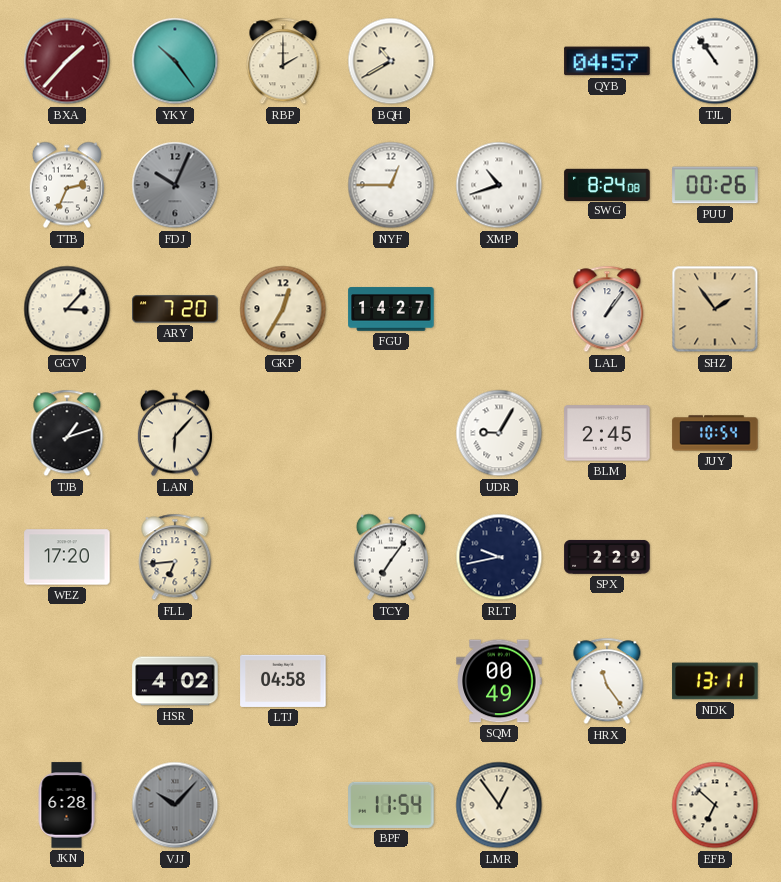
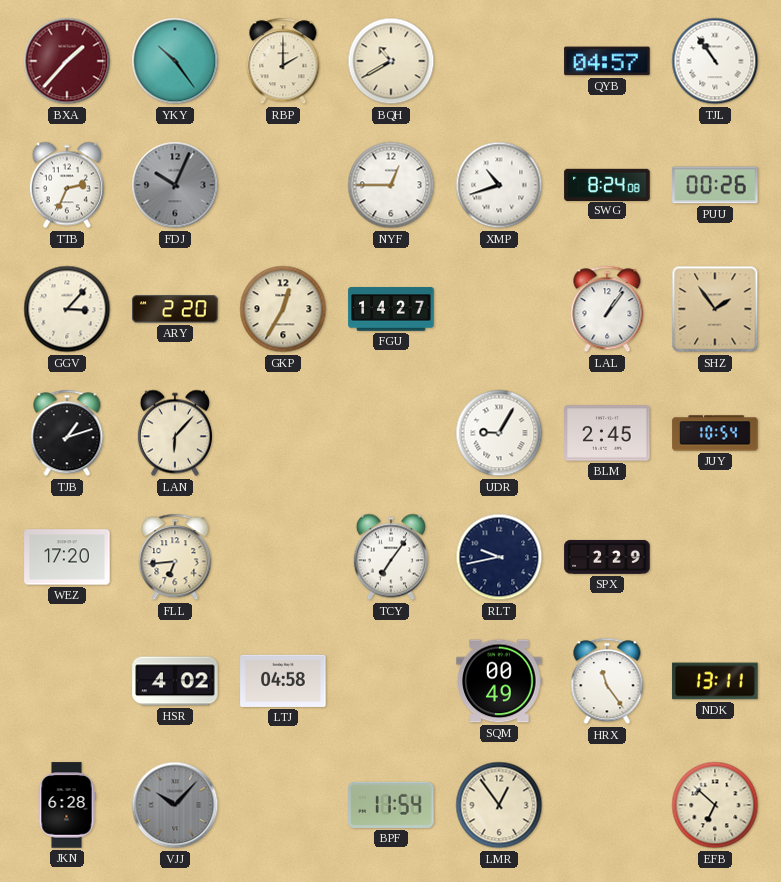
ARY: 7:20 -> 2:20 (175, 309)
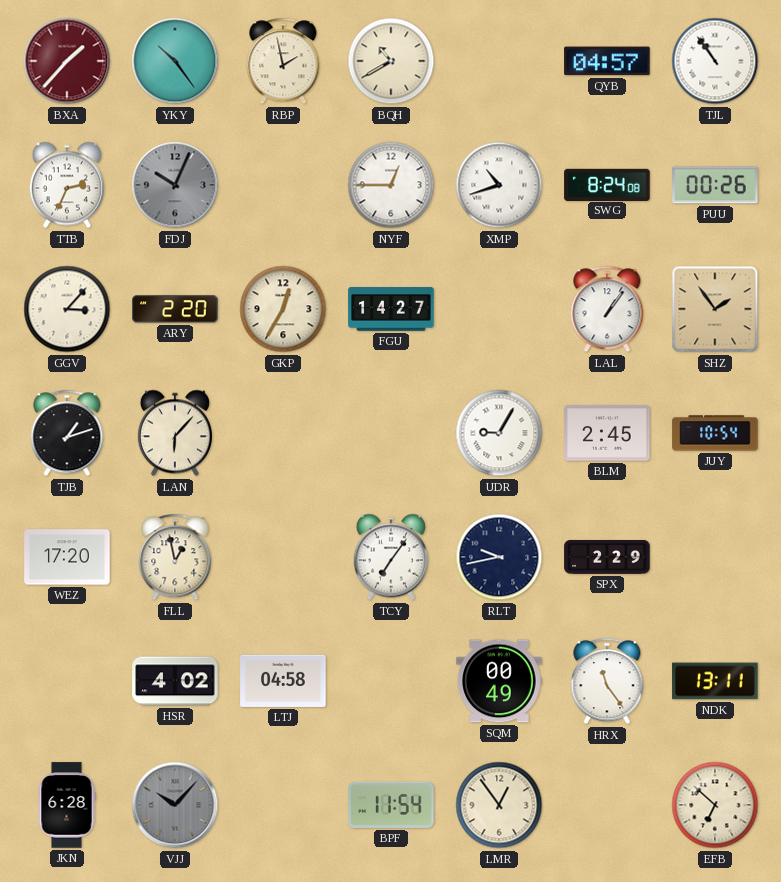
RBP: 2:00 -> 1:58 (283, 61)
FLL: 6:44 -> 12:58 (175, 557)
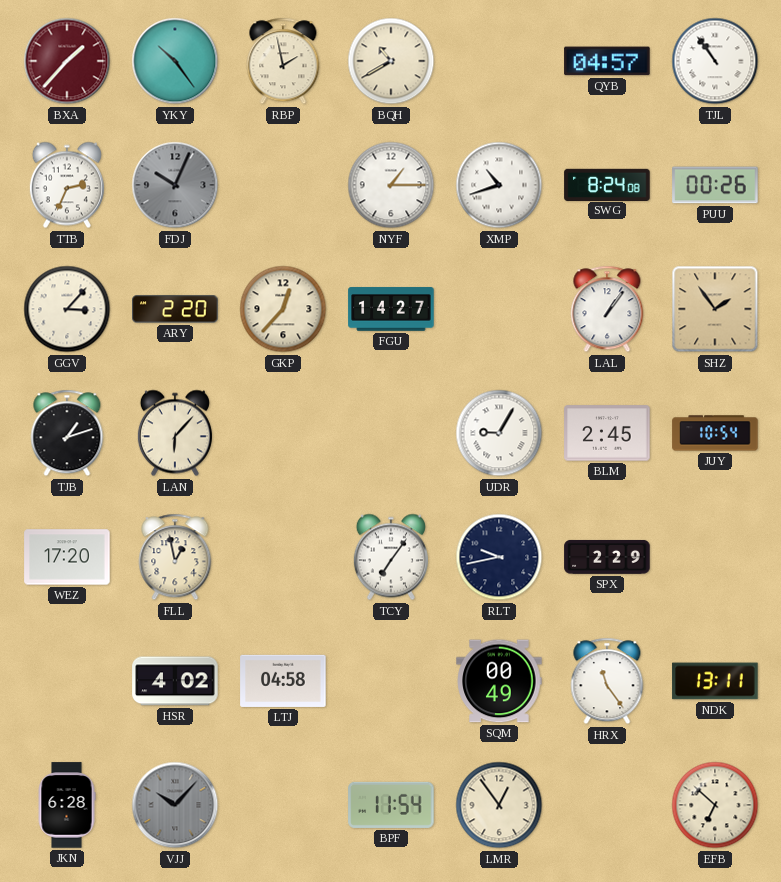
NYF: 12:45 -> 1:15 (391, 185)
GKP: 12:35 -> 12:37 (283, 309)
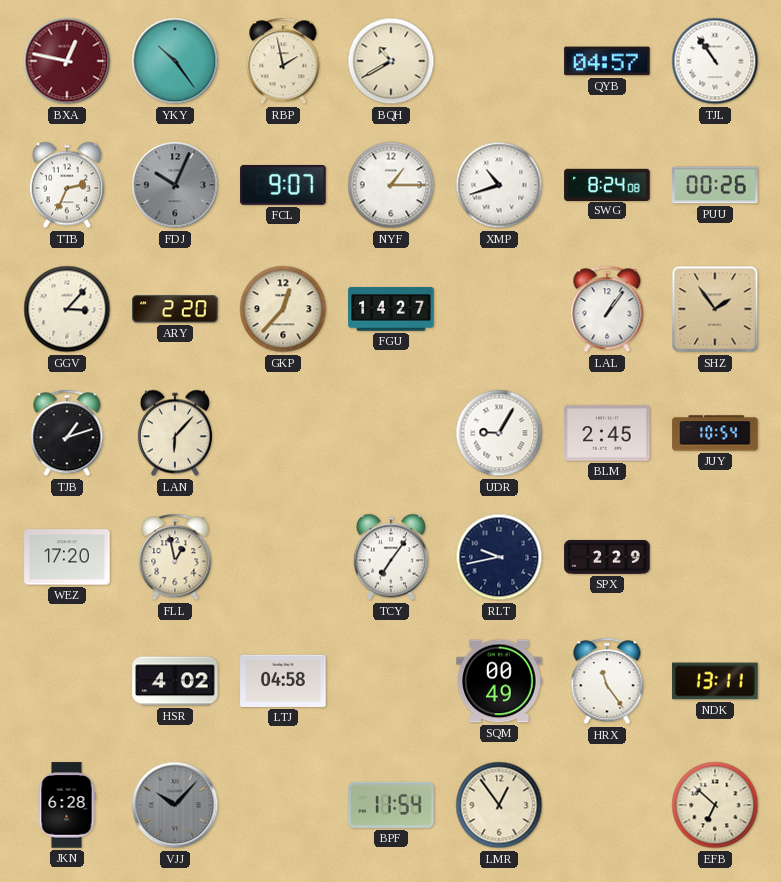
BXA: 1:37 -> 12:47 (67, 61)
FCL: none -> 9:07 (283, 185)
